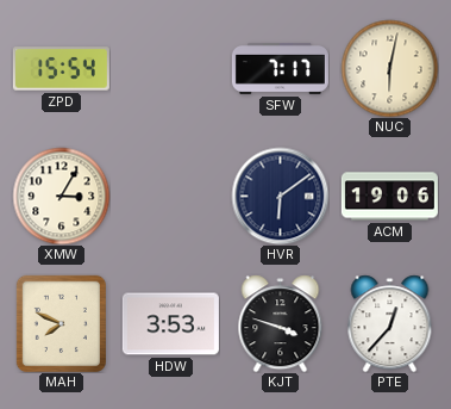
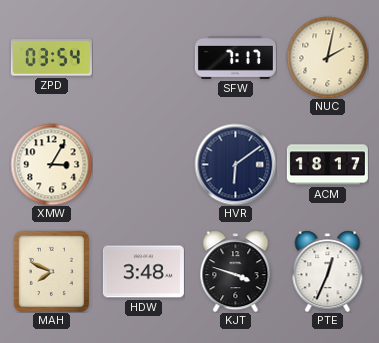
ZPD: 15:54 -> 03:54 (51, 58)
NUC: 6:02 -> 2:02 (327, 57)
ACM: 19:06 -> 18:17 (327, 165)
HDW: 3:53 -> 3:48 (143, 272)
PTE: 12:37 -> 12:34 (328, 271)
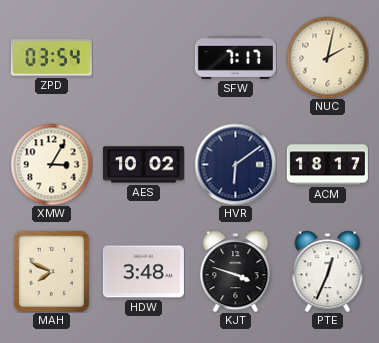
AES: none -> 10:02 (143, 165)
